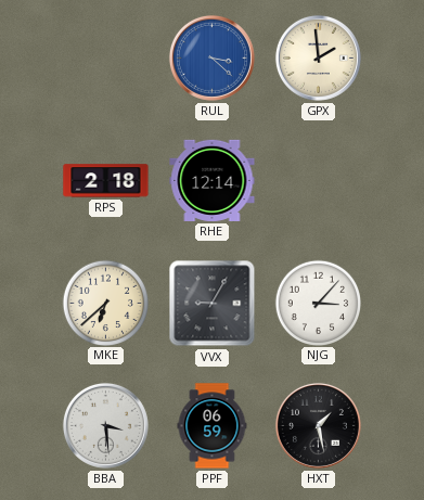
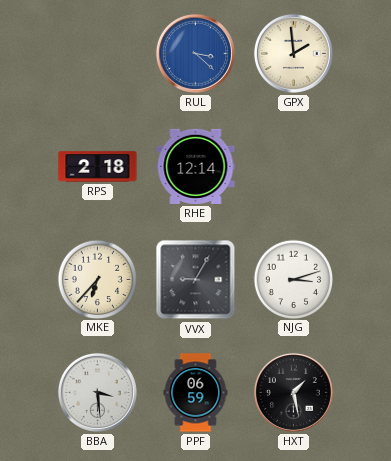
MKE: 6:38 -> 6:37 (97, 279)
NJG: 3:07 -> 3:12 (293, 279)
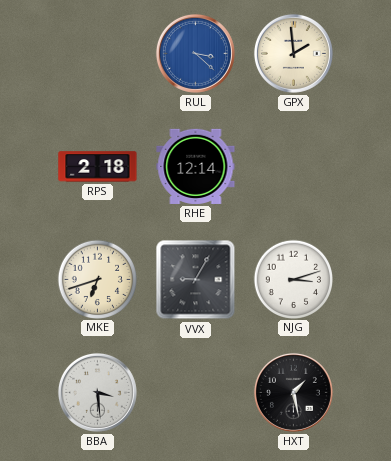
MKE: 6:37 -> 6:42 (97, 279)
PPF: 06:59 -> none (196, 393)
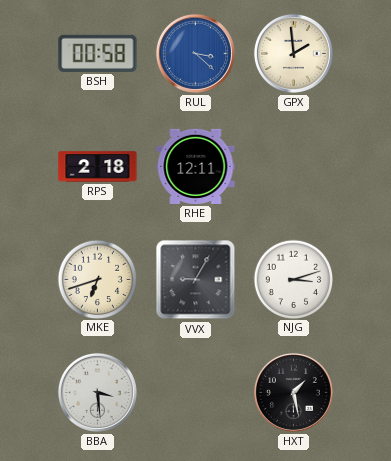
BSH: none -> 00:58 (98, 53)
RHE: 12:14 -> 12:11 (196, 166)
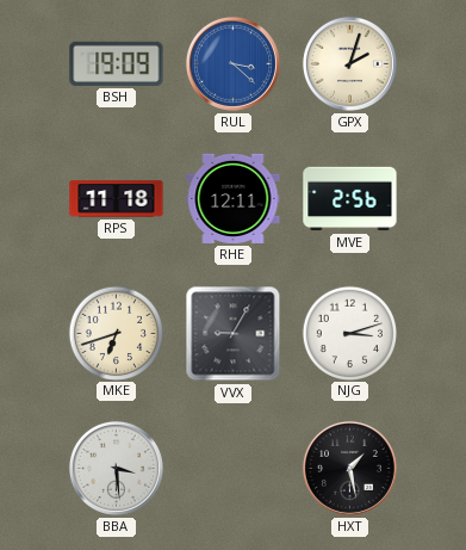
BSH: 00:58 -> 19:09 (117, 63)
GPX: 1:59 -> 2:03 (349, 63)
RPS: 2:18 -> 11:18 (117, 199)
MVE: none -> 2:56 (350, 199)
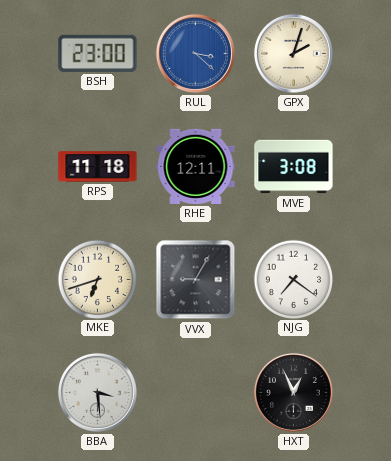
BSH: 19:09 -> 23:00 (98, 53)
MVE: 2:56 -> 3:08 (294, 167)
NJG: 3:12 -> 7:21 (293, 279)
HXT: 1:28 -> 12:56 (293, 392)
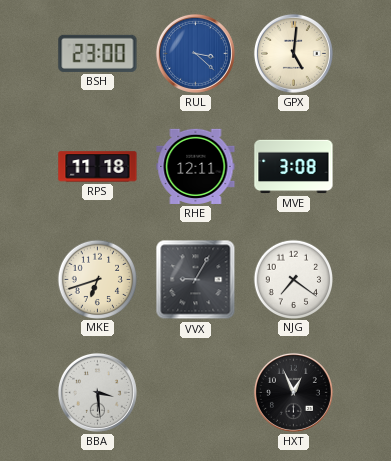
GPX: 2:03 -> 5:01 (293, 53)
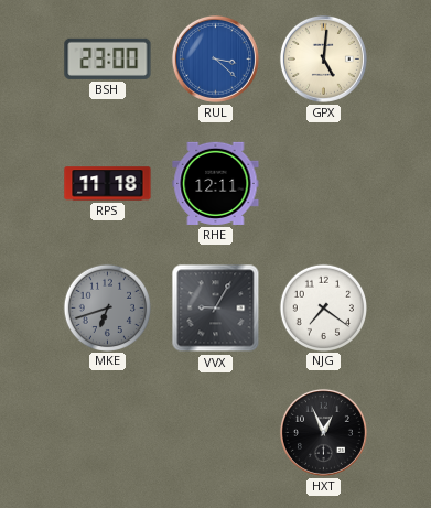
MVE: 3:08 -> none (294, 167)
MKE dial: cream -> grey (107, 307)
BBA: 3:29 -> none (97, 392)
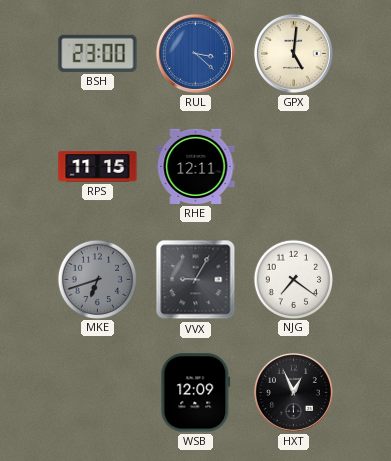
RPS: 11:18 -> 11:15 (98, 167)
WSB: none -> 12:09 (196, 393)
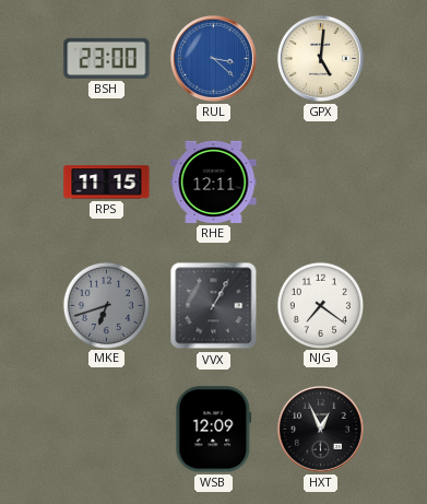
VVX: 9:05 -> 1:05 (214, 306)
